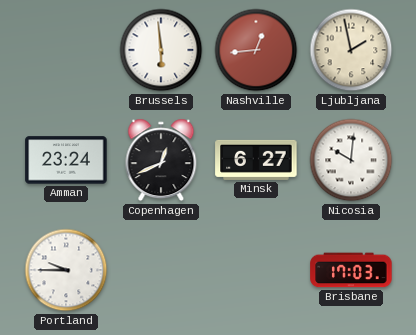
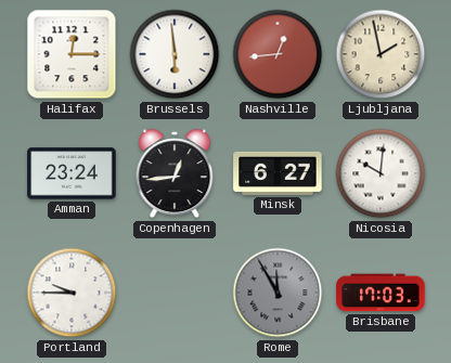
Halifax: none -> 12:15 (72, 54)
Copenhagen: 12:41 -> 12:44 (175, 173)
Rome: none -> 11:55 (278, 293)
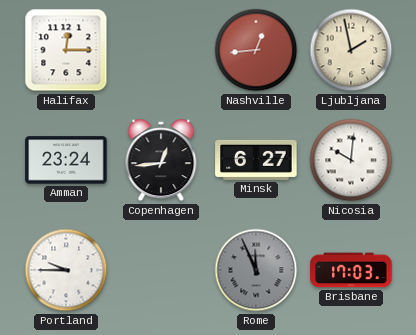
Brussels: 5:59 -> none (175, 54)
Rome: 11:55 -> 11:56 (256, 270)
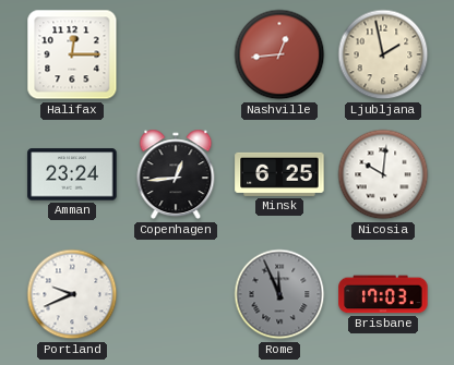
Minsk: 6:27 -> 6:25 (279, 174)
Portland: 9:45 -> 9:41 (72, 294)
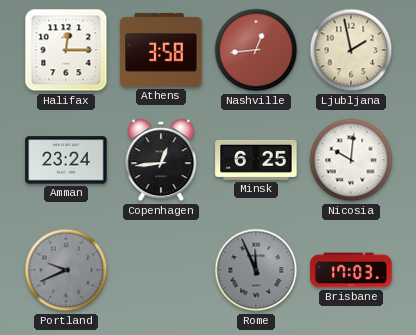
Athens: none -> 3:58 (161, 50)
Portland dial: white -> grey (66, 270)
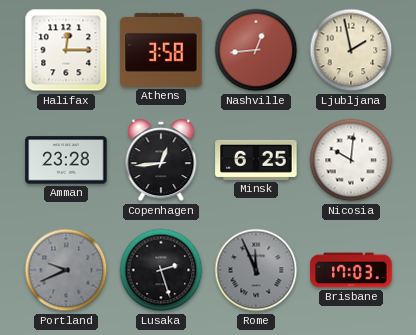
Amman: 23:24 -> 23:28 (66, 160)
Lusaka: none -> 2:27 (161, 270)
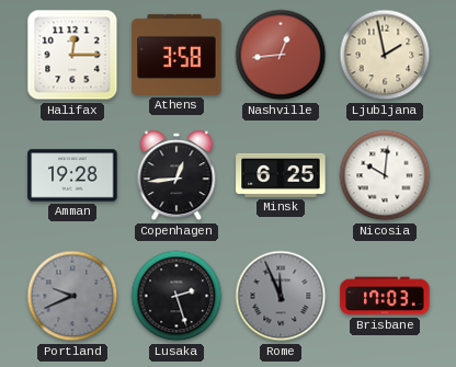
Amman: 23:28 -> 19:28 (72, 175)
